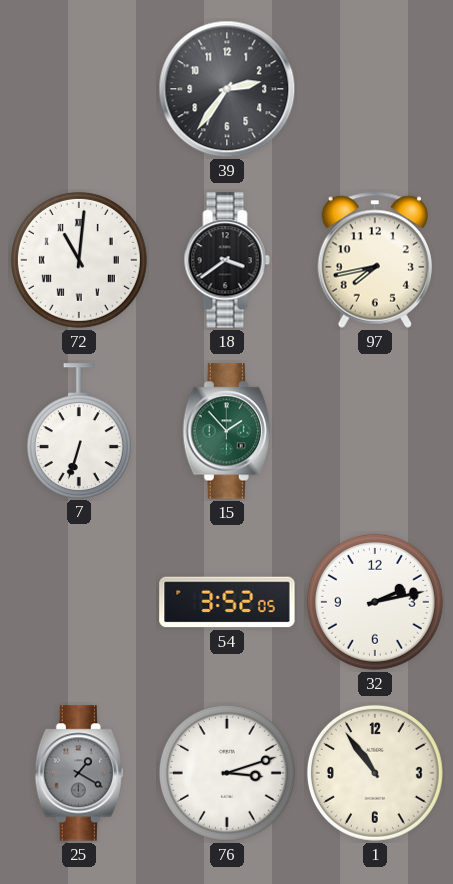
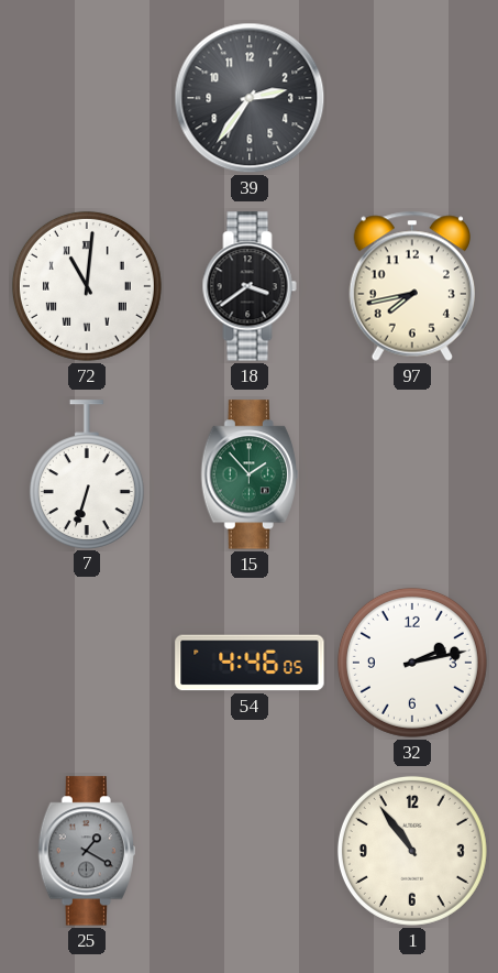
54: 3:52 -> 4:46 (250, 663)
76: 3:12 -> none (227, 773)
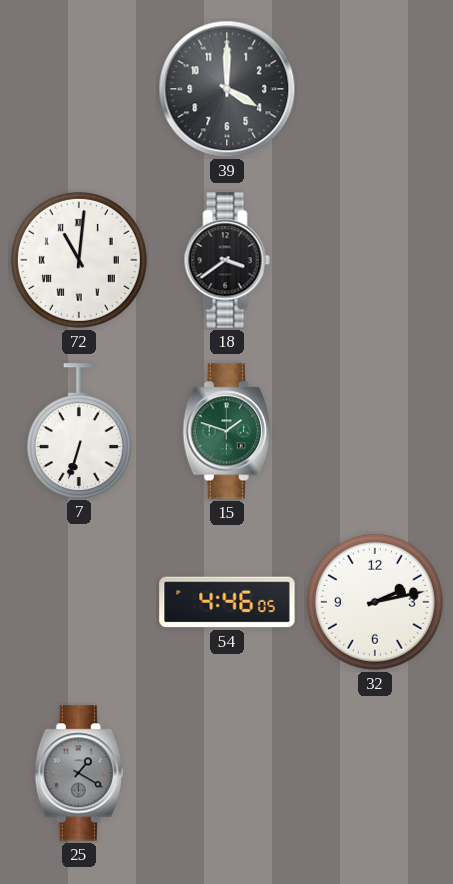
39: 2:36 -> 4:00 (227, 89)
97: 7:43 -> none (411, 286)
15: 1:53 -> 1:48 (227, 431)
1: 10:54 -> none (412, 851)
